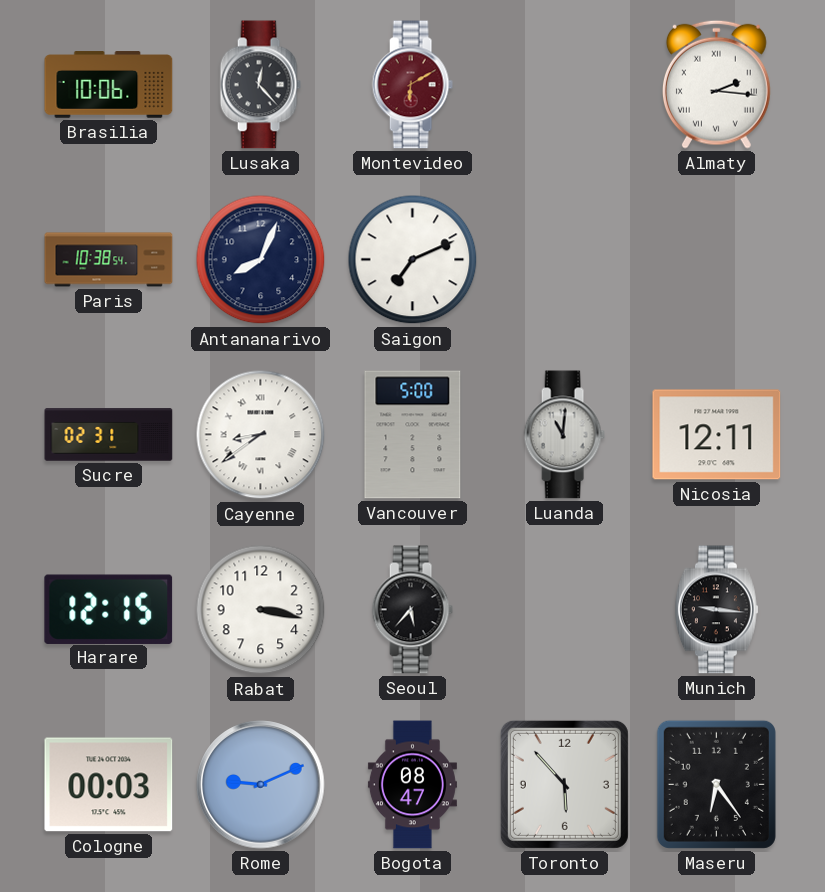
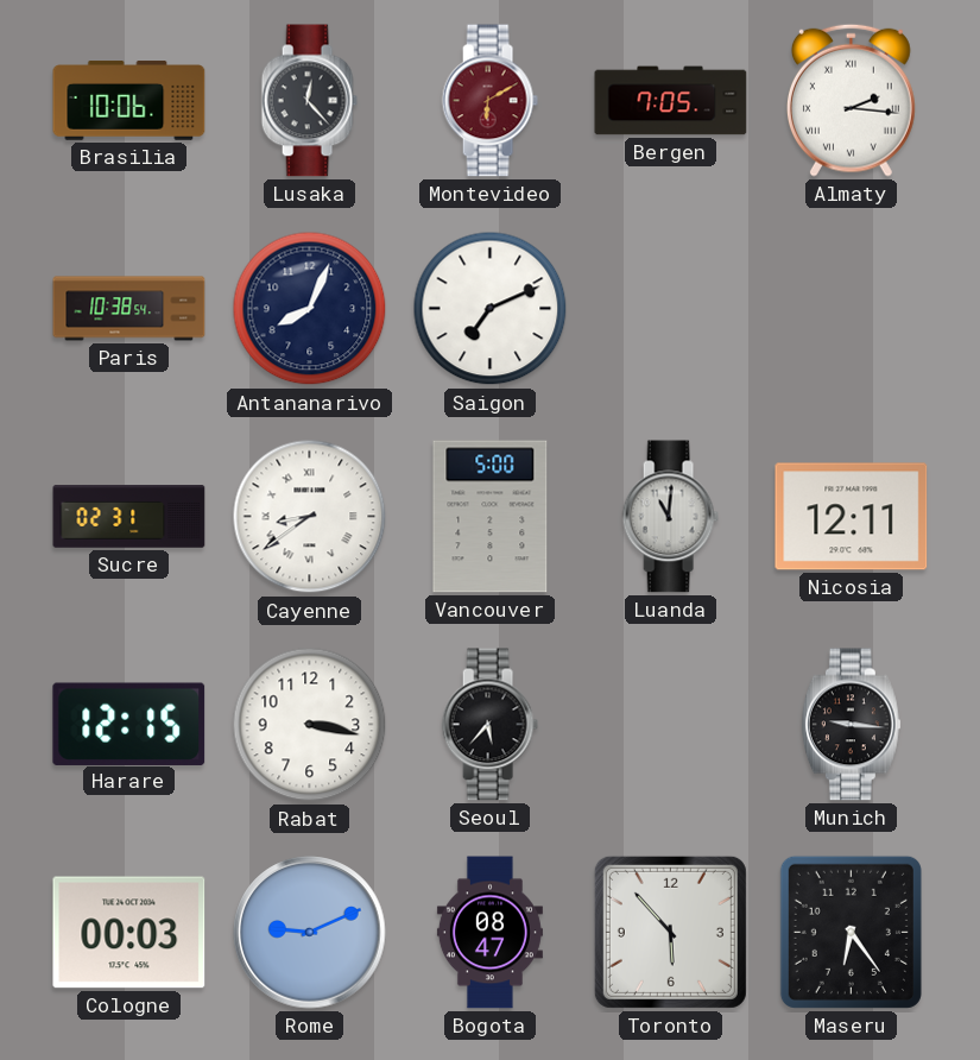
Bergen: none -> 7:05 (671, 101)
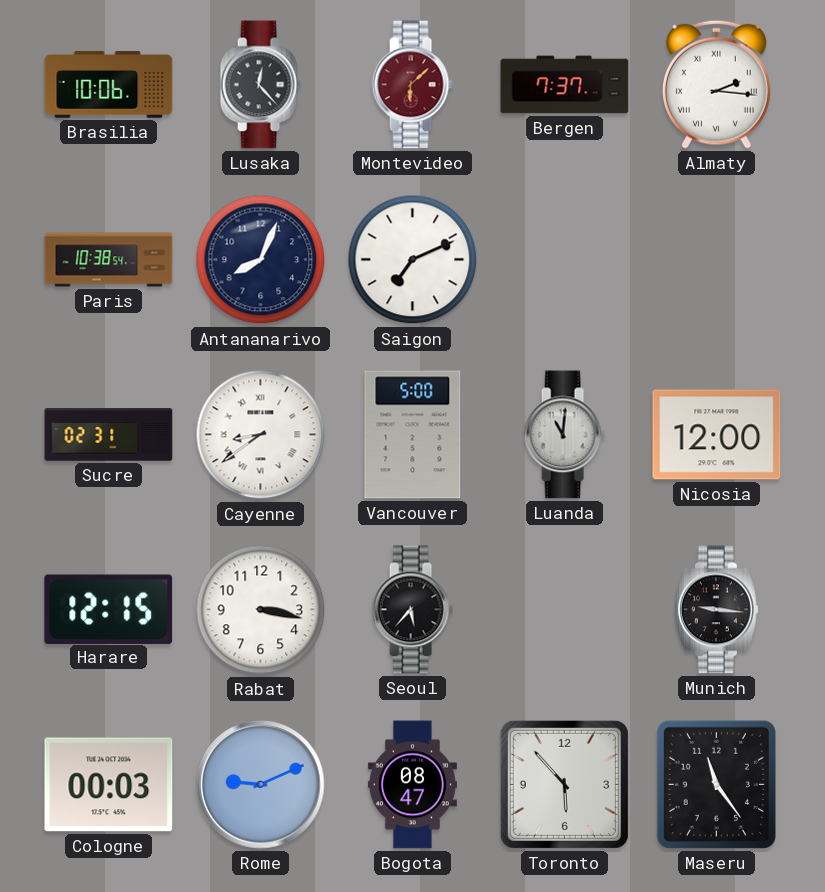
Montevideo: 6:10 -> 6:08 (412, 85)
Bergen: 7:05 -> 7:37 (565, 85)
Nicosia: 12:11 -> 12:00 (717, 435)
Maseru: 6:24 -> 11:24 (716, 784)
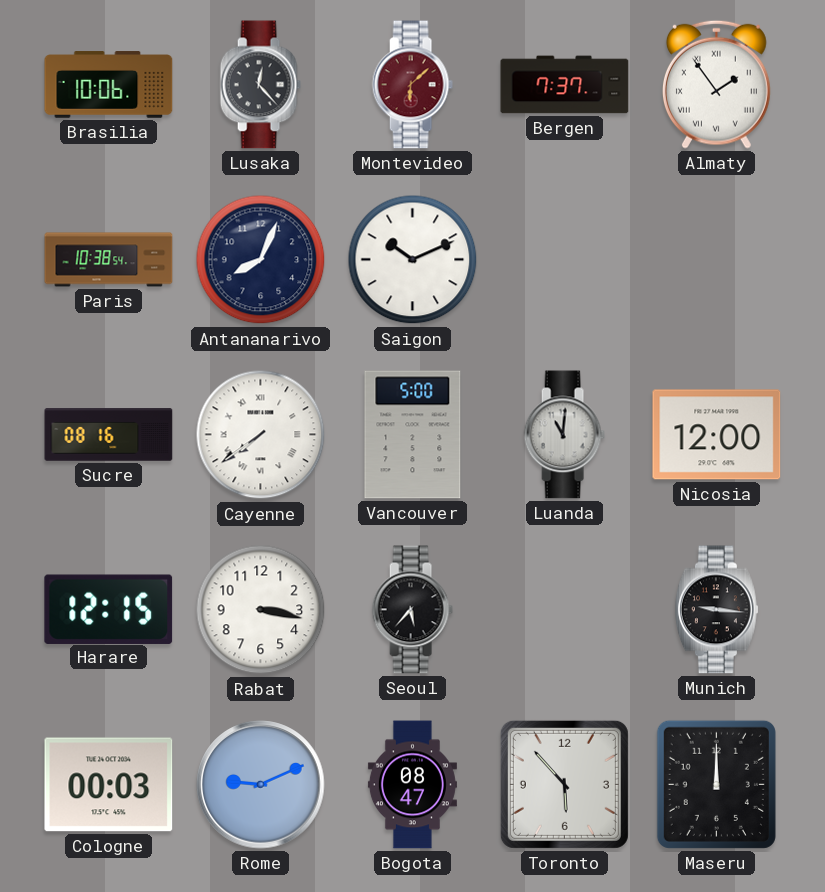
Almaty: 2:16 -> 1:54 (716, 84)
Saigon: 7:11 -> 10:11 (413, 260)
Sucre: 02:31 -> 08:16 (109, 435)
Cayenne: 8:39 -> 7:39 (261, 435)
Maseru: 11:24 -> 12:00 (716, 784)
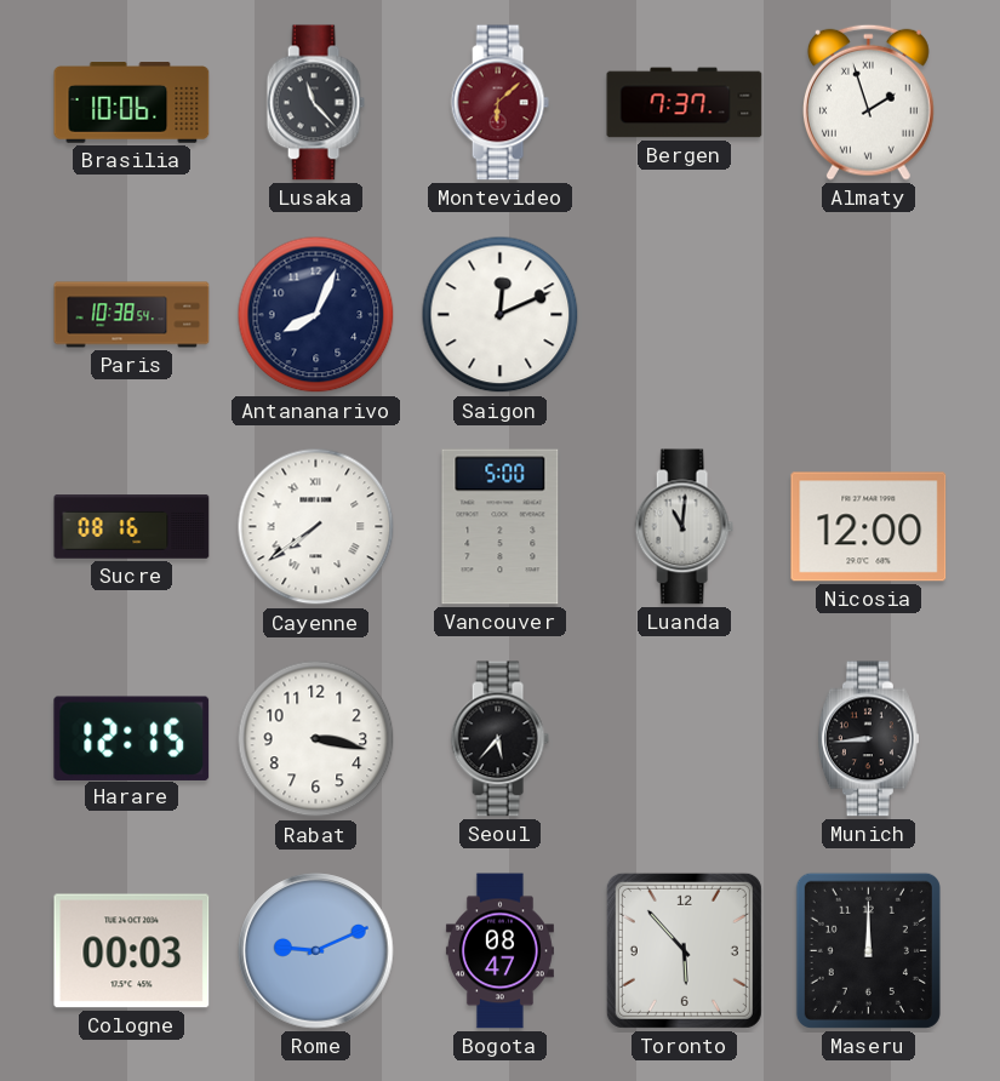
Lusaka: 12:23 -> 11:23 (315, 103)
Almaty: 1:54 -> 1:57 (868, 102)
Saigon: 10:11 -> 12:11 (501, 315)
Munich: 9:16 -> 8:44 (868, 739)
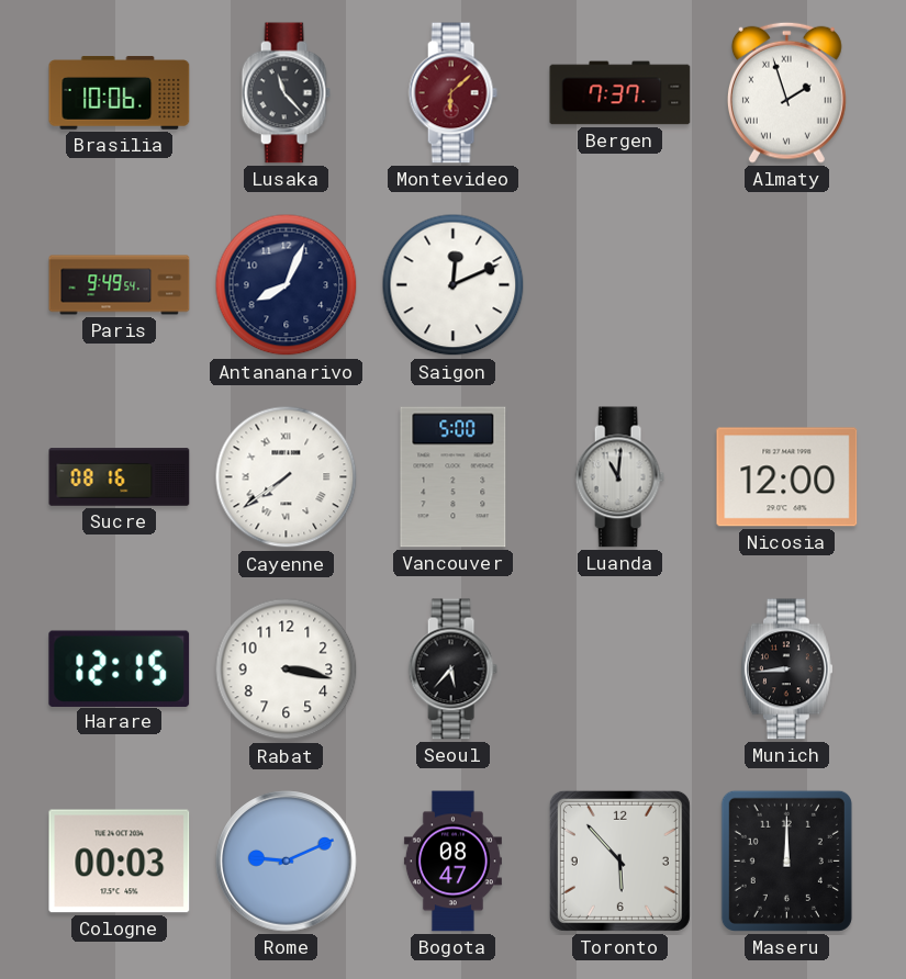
Paris: 10:38 -> 9:49 (120, 285)
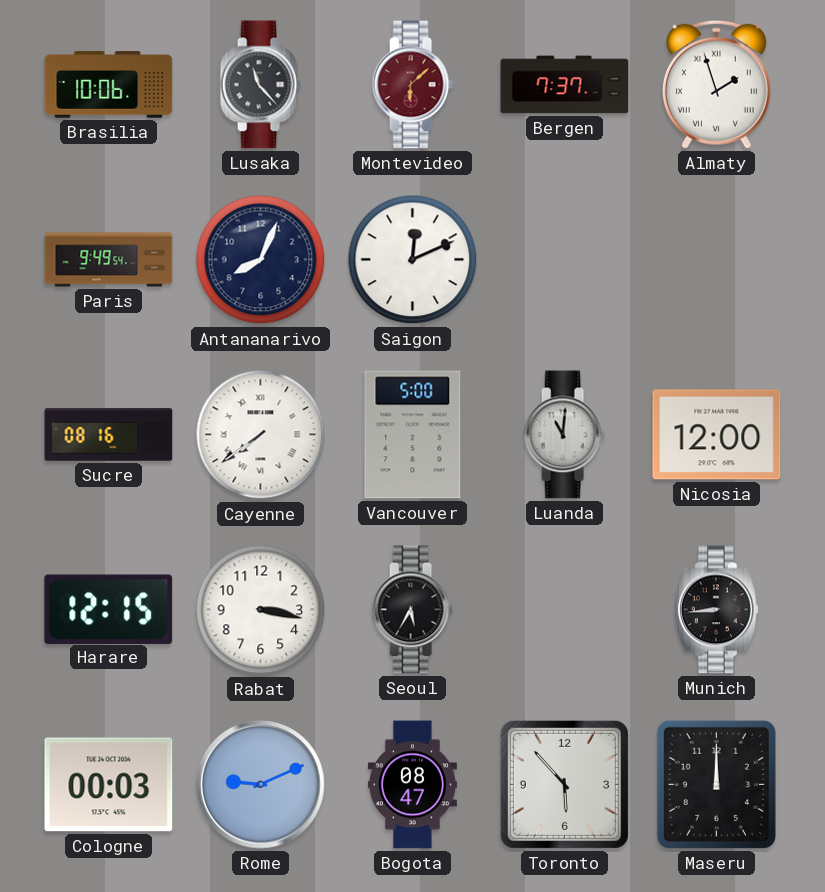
Seoul: 5:37 -> 5:35 (412, 610)
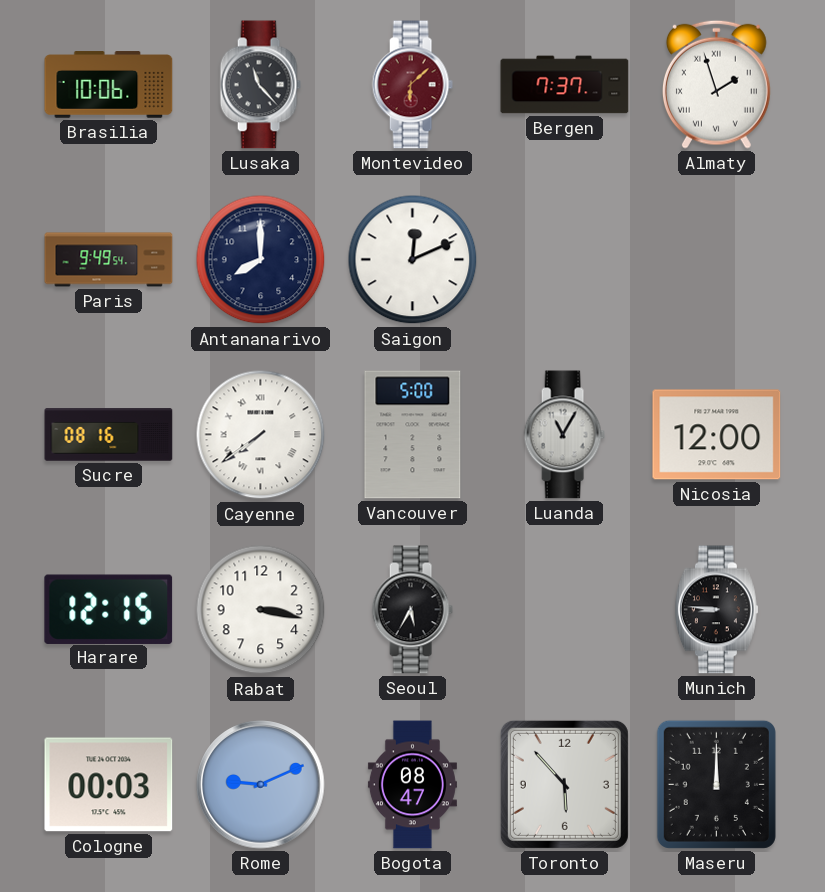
Antananarivo: 8:04 -> 8:00 (261, 260)
Luanda: 11:01 -> 11:05 (564, 435)
Munich: 8:44 -> 8:46 (716, 610)
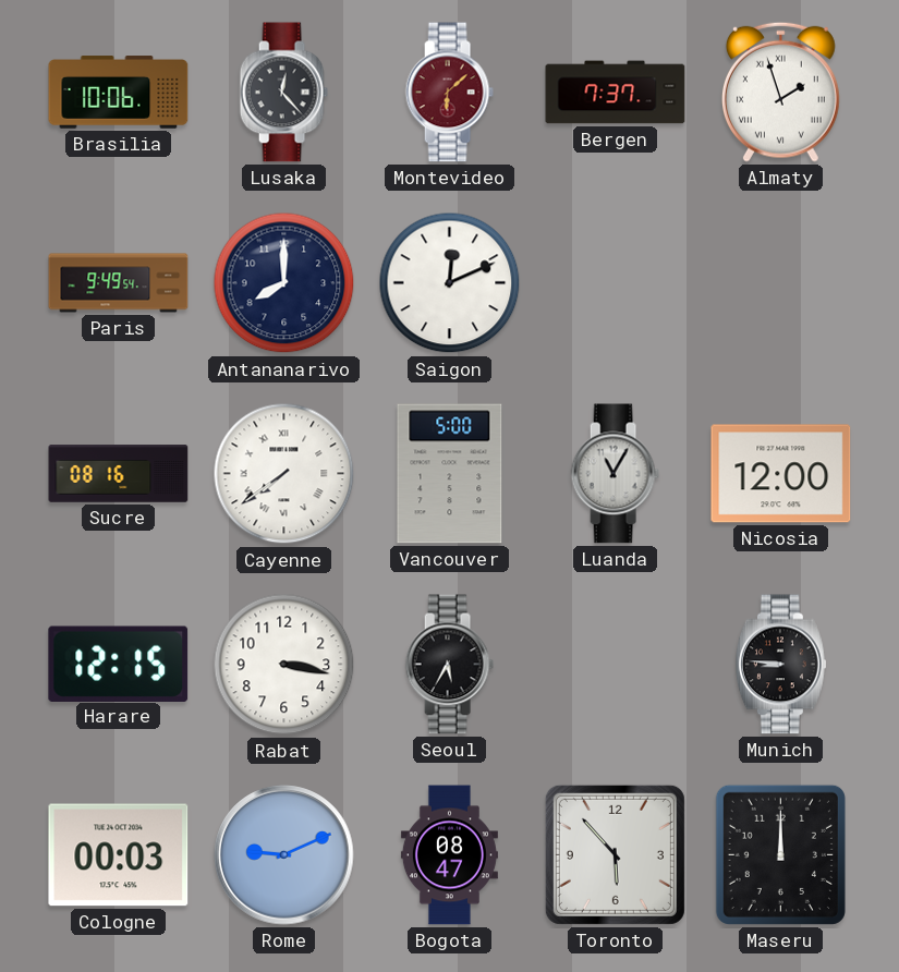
Lusaka: 11:23 -> 12:23 (283, 93)
